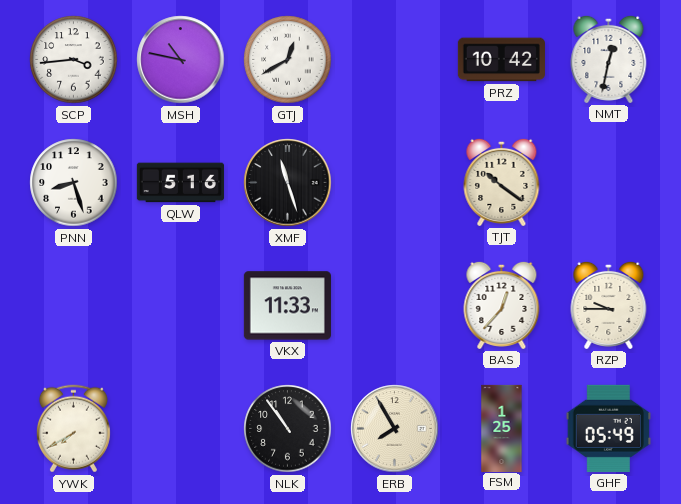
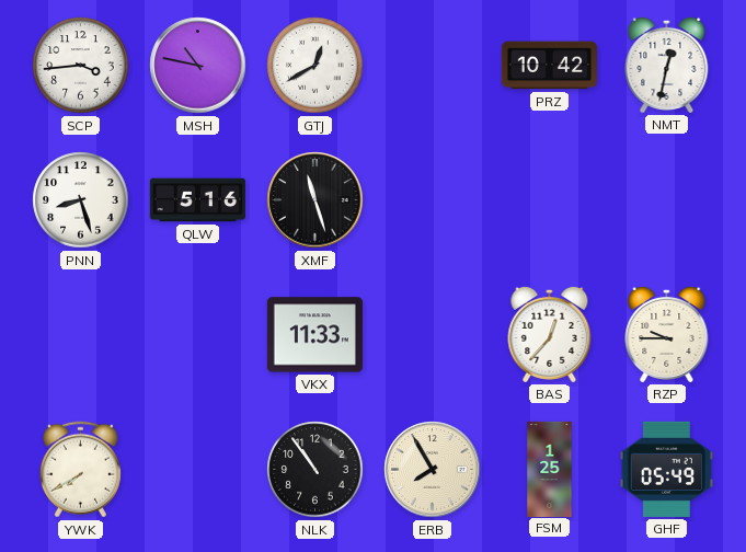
TJT: 10:21 -> none (502, 182)
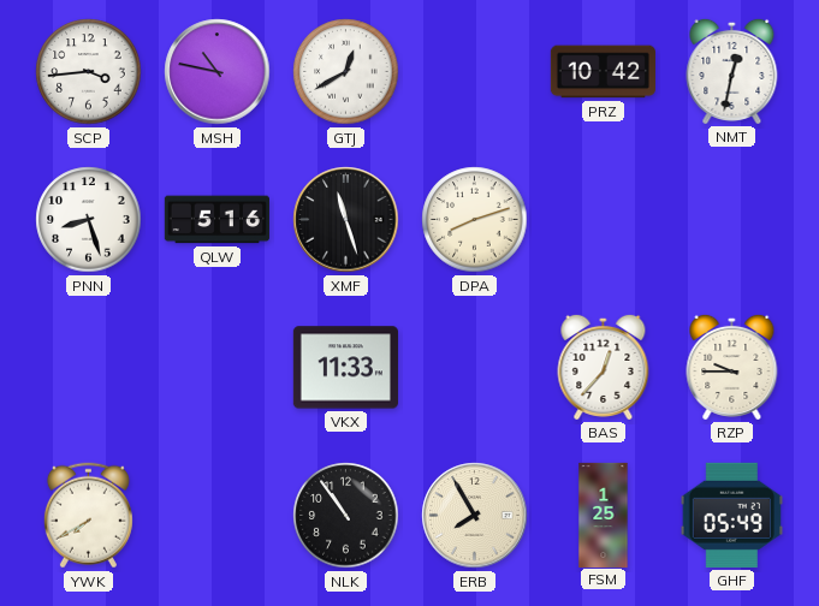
DPA: none -> 8:12 (475, 220)
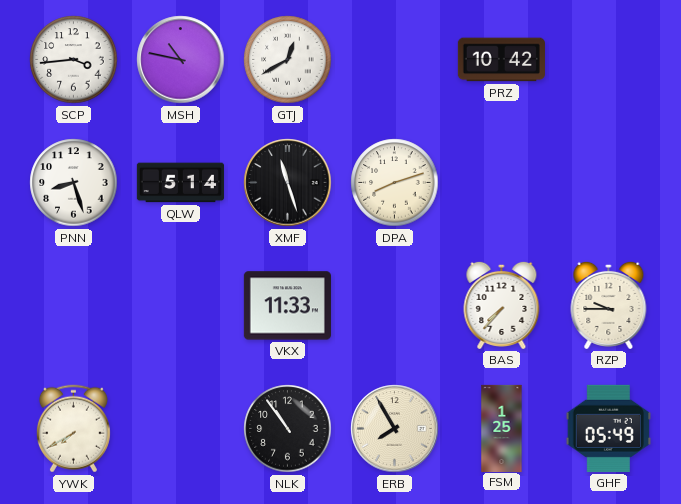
NMT: 12:32 -> none (732, 71)
QLW: 5:16 -> 5:14 (180, 183)
BAS: 12:37 -> 7:37 (502, 305)
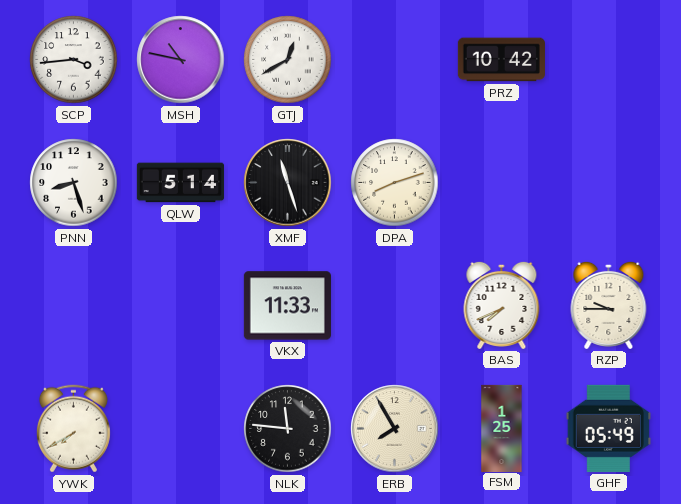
BAS: 7:37 -> 7:41 (502, 305)
NLK: 10:54 -> 11:46 (288, 429)
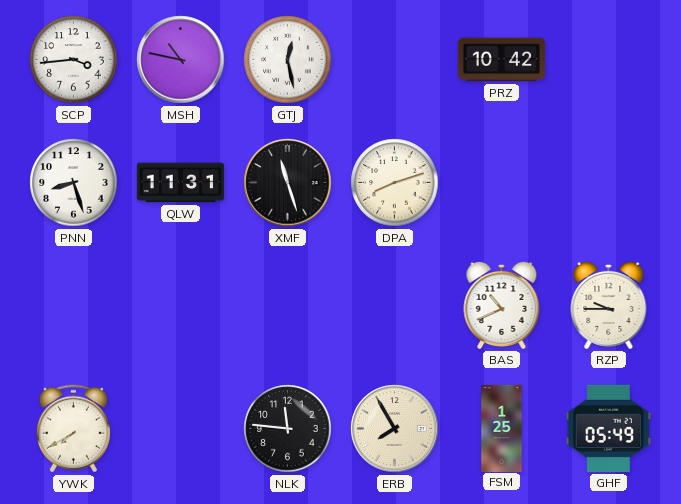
GTJ: 12:40 -> 12:28 (288, 60)
QLW: 5:14 -> 11:31 (180, 183)
VKX: 11:33 -> none (287, 306)
BAS: 7:41 -> 10:41 (502, 305)
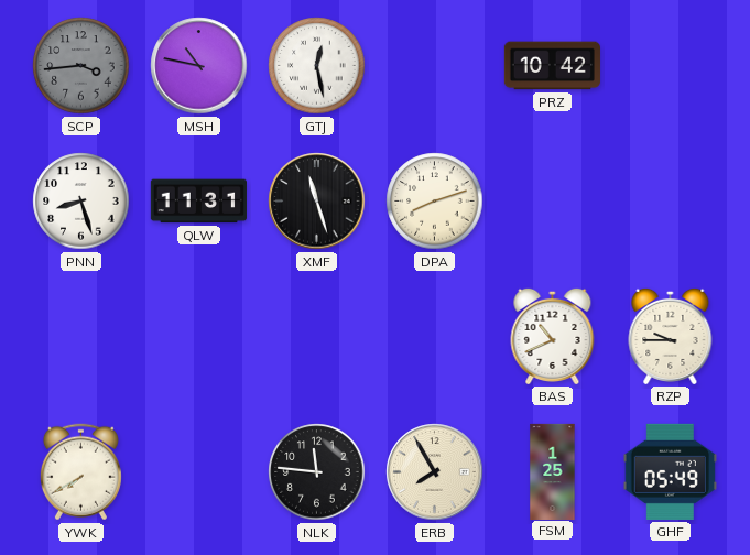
SCP dial: white -> grey (81, 66)
